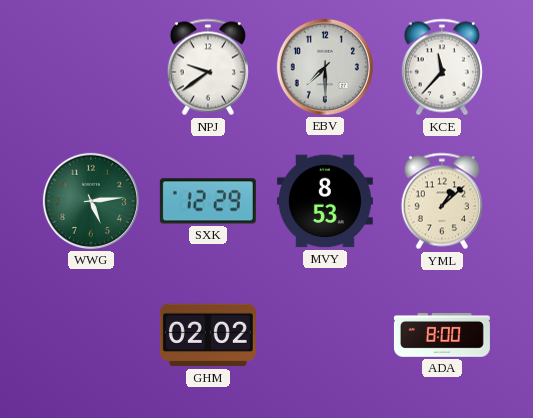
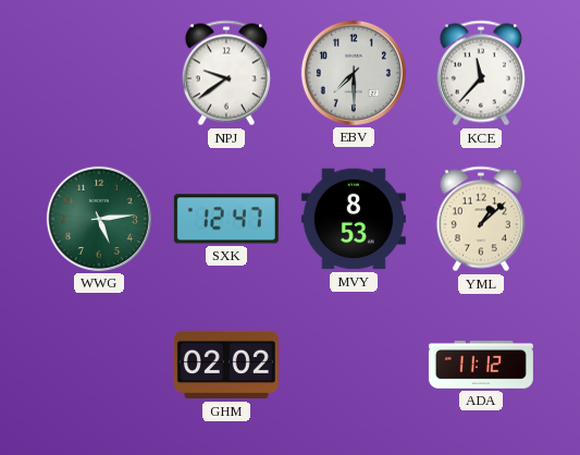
SXK: 12:29 -> 12:47 (226, 219)
ADA: 8:00 -> 11:12 (481, 365)
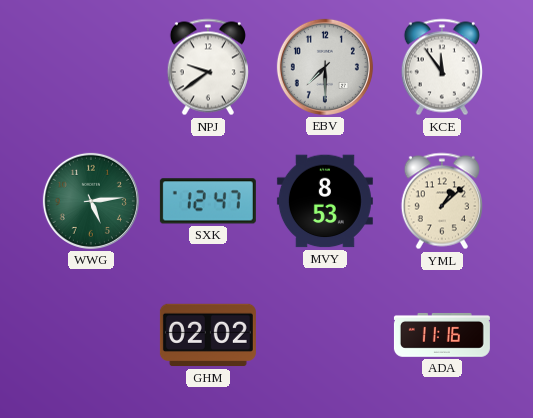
KCE: 11:37 -> 11:54 (442, 67)
ADA: 11:12 -> 11:16 (442, 335)
